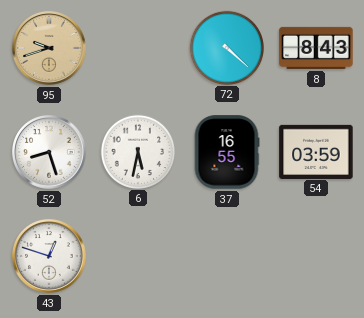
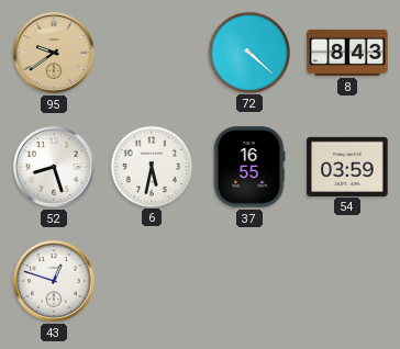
95: 9:42 -> 9:39 (54, 53)
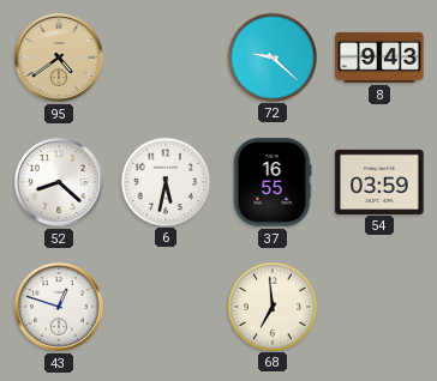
95: 9:39 -> 4:39 (59, 58)
72: 4:22 -> 9:22 (271, 56)
8: 8:43 -> 9:43 (379, 58)
52: 8:27 -> 8:22 (59, 182)
68: none -> 6:59 (271, 306)
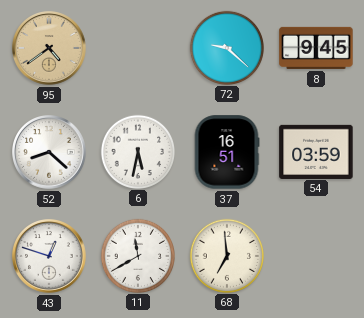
8: 9:43 -> 9:45 (316, 48)
37: 16:55 -> 16:51 (227, 152)
11: none -> 11:40 (137, 255)
